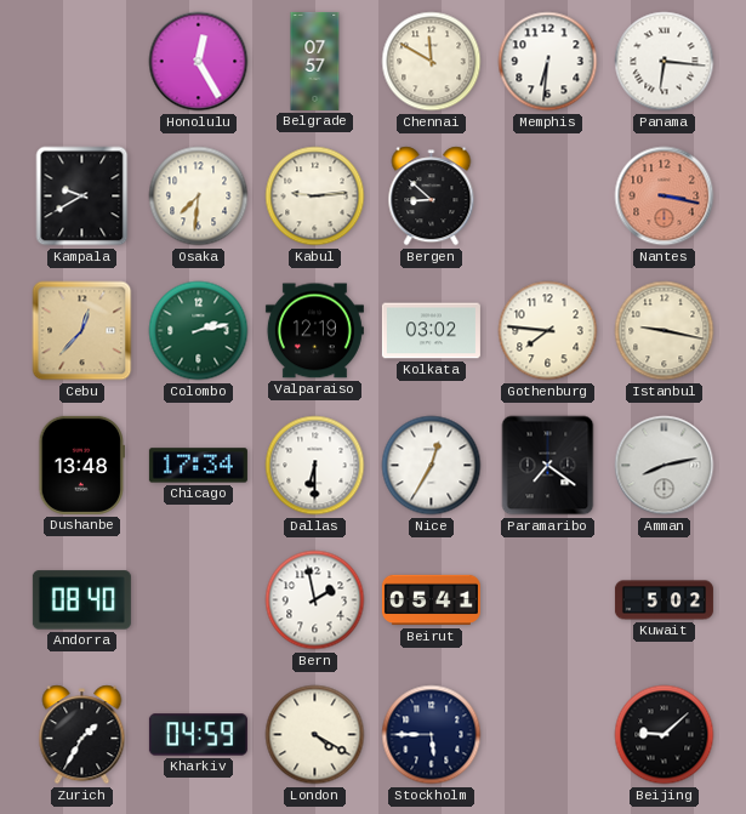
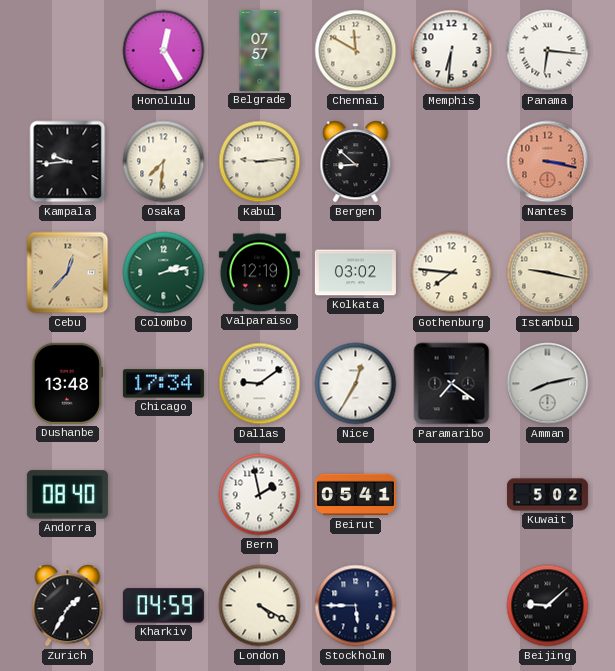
Kampala: 9:40 -> 9:44 (68, 162)
Dallas: 6:30 -> 9:09 (260, 384)
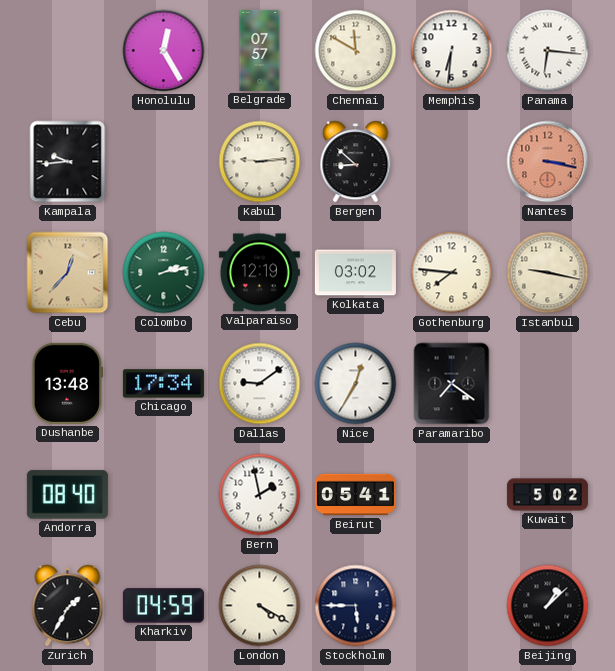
Osaka: 7:31 -> none (164, 162)
Amman: 8:13 -> none (548, 384)
Beijing: 9:08 -> 1:08 (548, 606)
